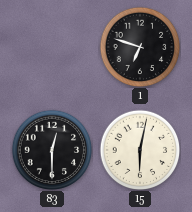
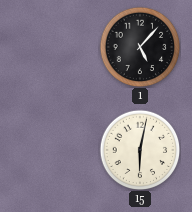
1: 6:48 -> 5:07 (140, 47)
83: 12:30 -> none (52, 150)
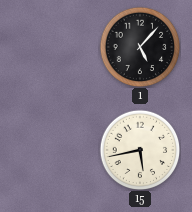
15: 6:02 -> 5:43 (140, 150)
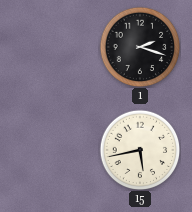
1: 5:07 -> 2:18 (140, 47)
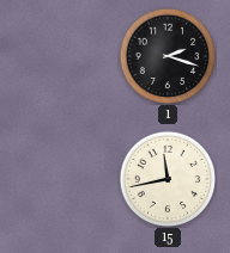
15: 5:43 -> 11:43 (168, 179)
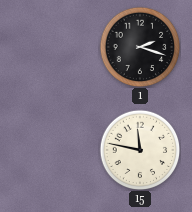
15: 11:43 -> 11:47 (140, 150)
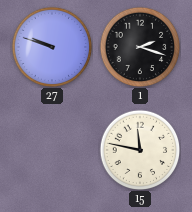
27: none -> 9:48 (52, 47)
